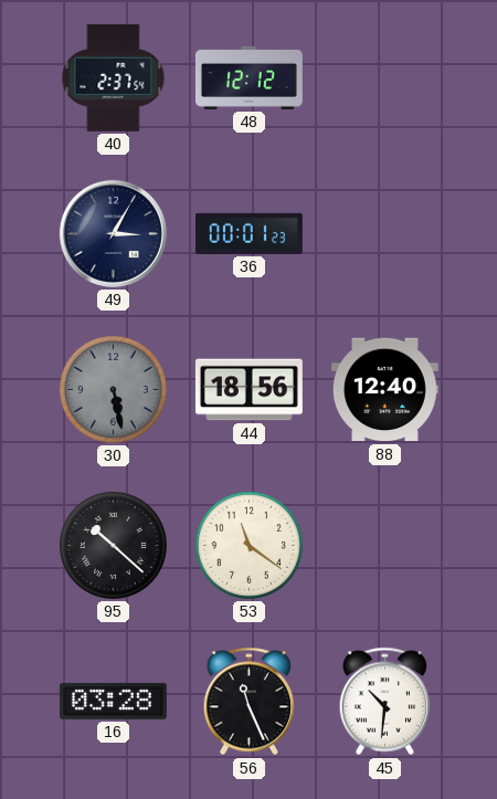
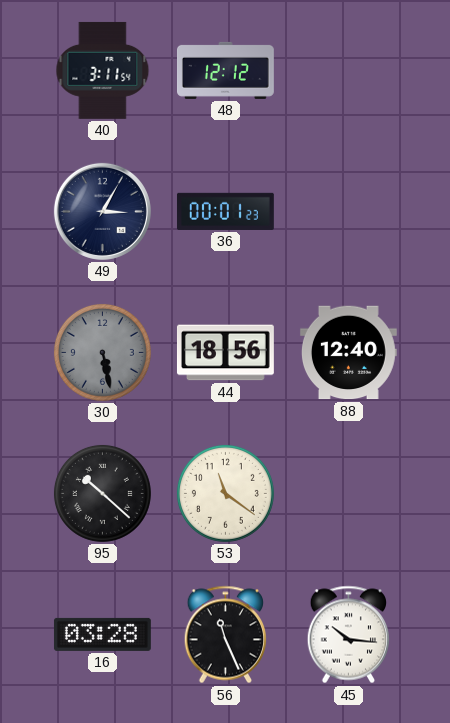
40: 2:37 -> 3:11 (103, 70)
45: 10:31 -> 10:16 (348, 635)
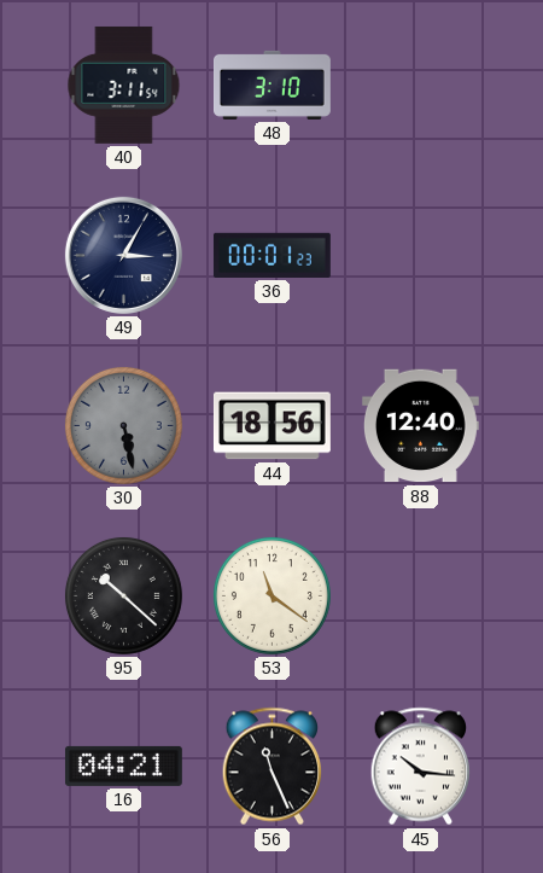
48: 12:12 -> 3:10 (273, 85)
16: 03:28 -> 04:21 (123, 766)
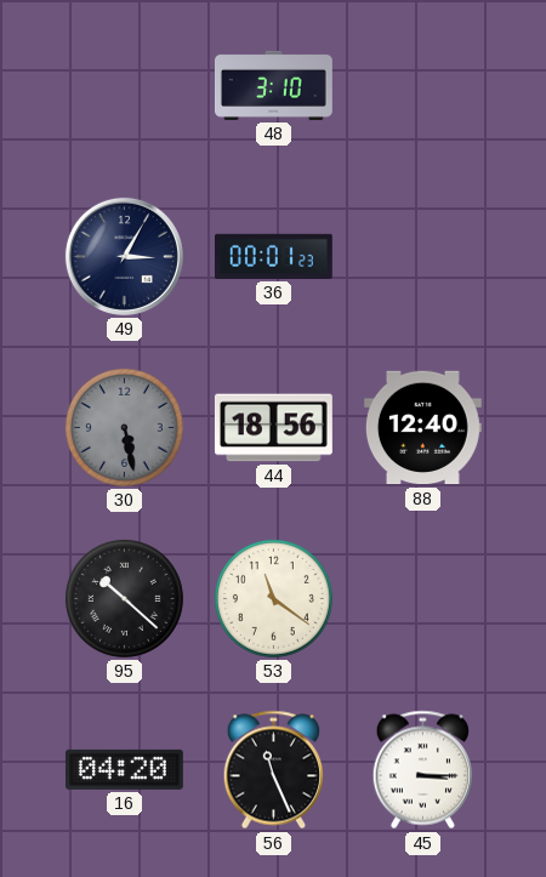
40: 3:11 -> none (124, 85)
16: 04:21 -> 04:20 (124, 769)
45: 10:16 -> 3:15 (422, 770)
